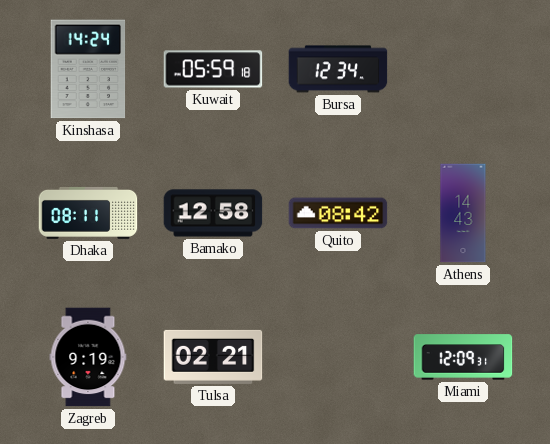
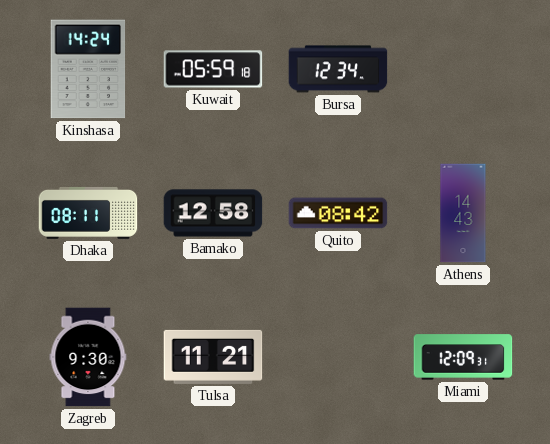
Zagreb: 9:19 -> 9:30 (88, 357)
Tulsa: 02:21 -> 11:21 (213, 357)
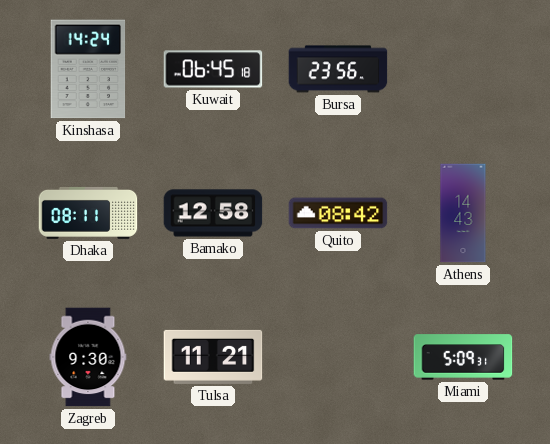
Kuwait: 05:59 -> 06:45 (213, 69)
Bursa: 12:34 -> 23:56 (338, 69)
Miami: 12:09 -> 5:09 (463, 357)
